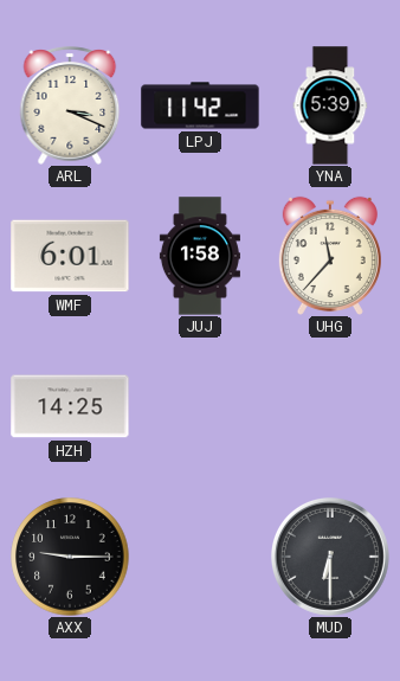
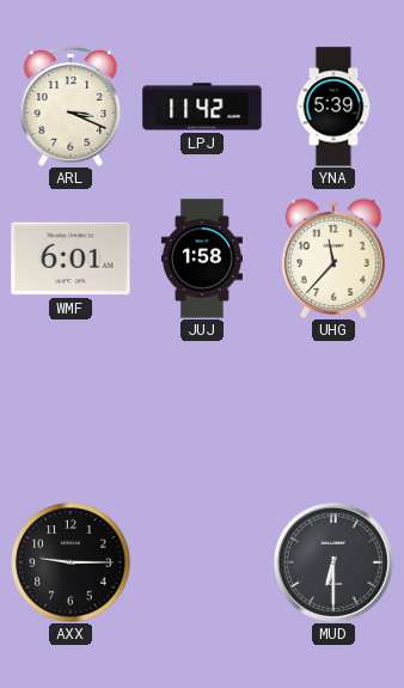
HZH: 14:25 -> none (70, 406)
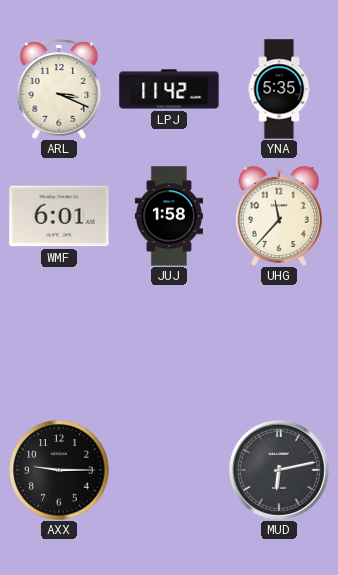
YNA: 5:39 -> 5:35 (279, 89)
MUD: 6:30 -> 6:13 (279, 470)
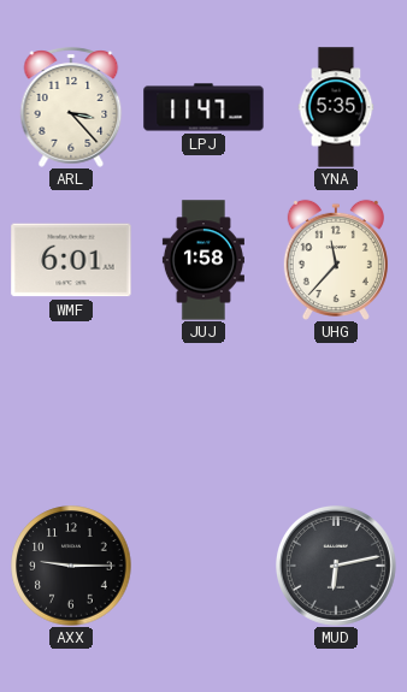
ARL: 3:19 -> 3:23 (71, 107)
LPJ: 11:42 -> 11:47 (203, 107)
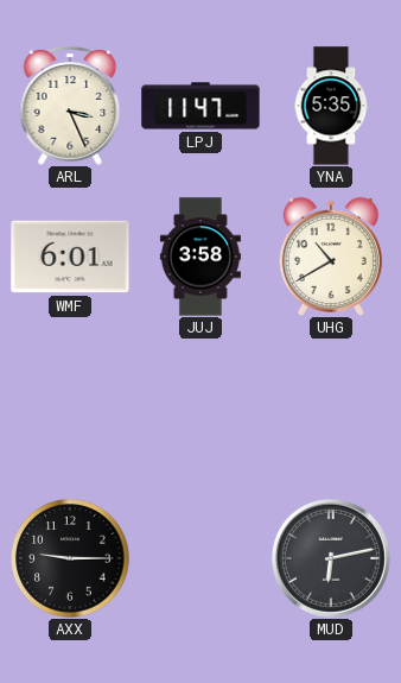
ARL: 3:23 -> 3:26 (70, 106)
JUJ: 1:58 -> 3:58 (200, 257)
UHG: 11:37 -> 10:40 (331, 255)
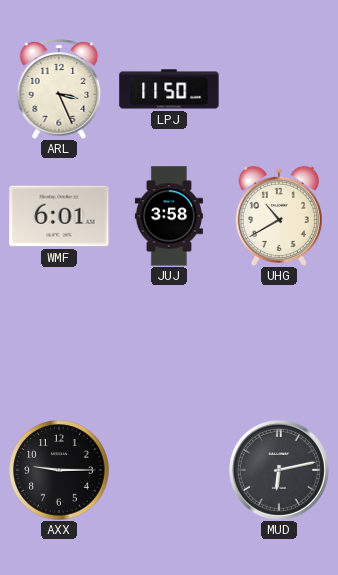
LPJ: 11:47 -> 11:50 (169, 89)
YNA: 5:35 -> none (331, 106)
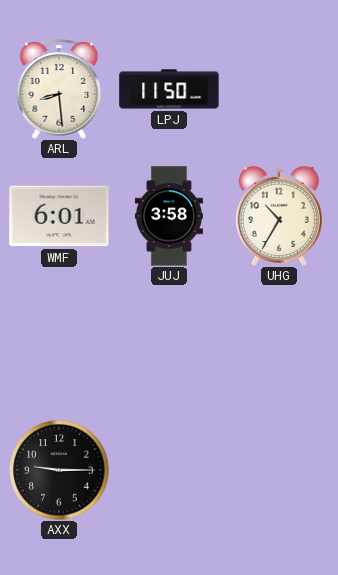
ARL: 3:26 -> 8:29 (59, 89)
UHG: 10:40 -> 10:35 (279, 215)
MUD: 6:13 -> none (279, 470)
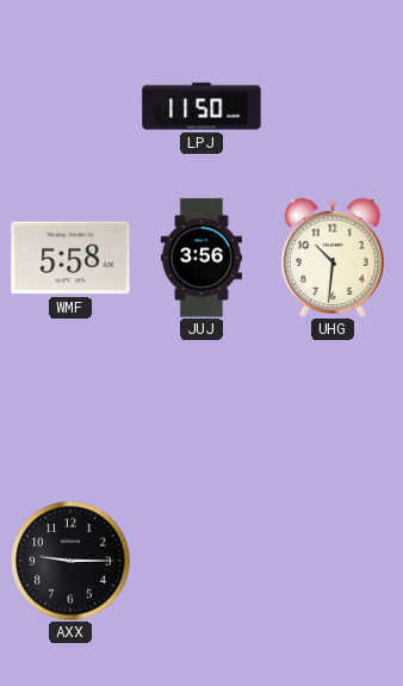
ARL: 8:29 -> none (59, 89)
WMF: 6:01 -> 5:58 (70, 258)
JUJ: 3:58 -> 3:56 (201, 258)
UHG: 10:35 -> 10:31 (333, 257)
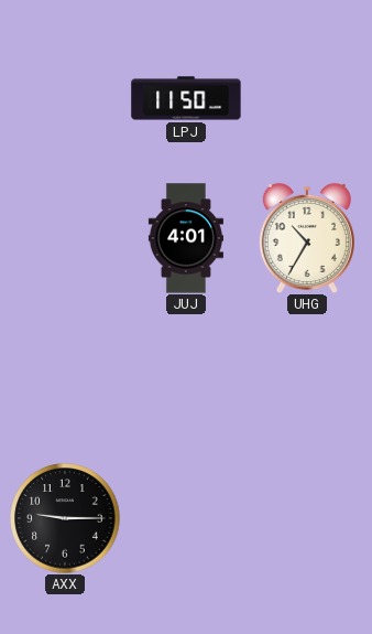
WMF: 5:58 -> none (70, 258)
JUJ: 3:56 -> 4:01 (186, 238)
UHG: 10:31 -> 10:35 (307, 237)
